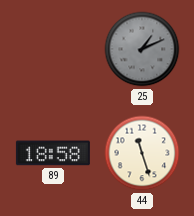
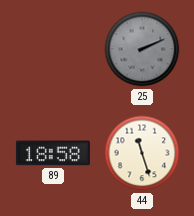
25: 1:11 -> 2:11 (142, 49)
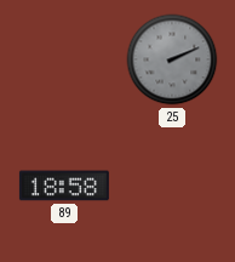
44: 11:27 -> none (142, 153)
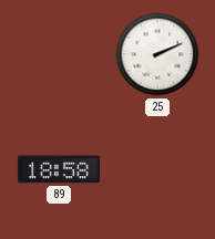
25 dial: grey -> white (157, 54)
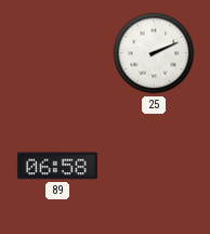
89: 18:58 -> 06:58 (57, 166)
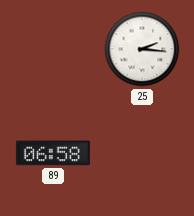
25: 2:11 -> 2:16 (142, 49)
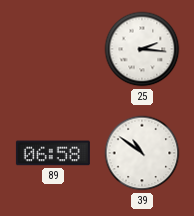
39: none -> 10:51 (142, 153)
